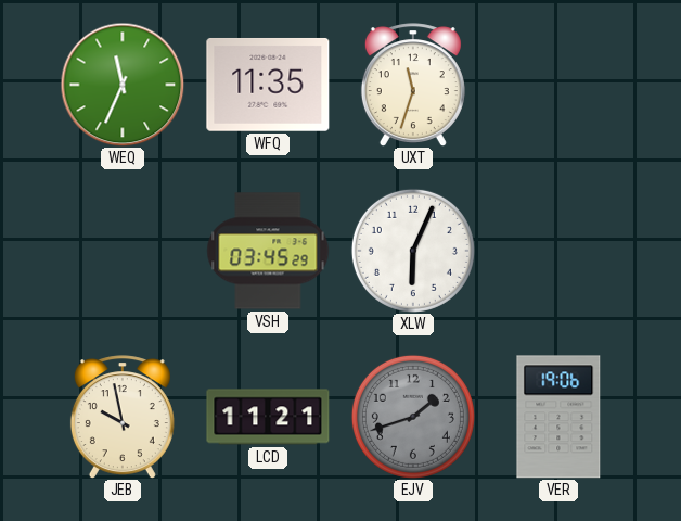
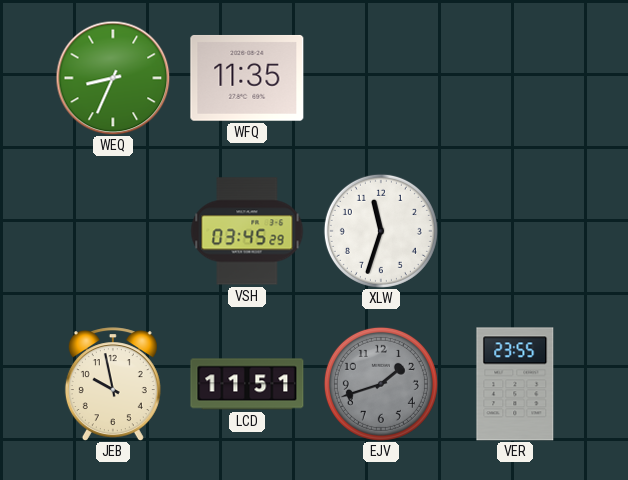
WEQ: 11:34 -> 8:34 (113, 78)
UXT: 11:33 -> none (413, 85)
XLW: 6:04 -> 11:33 (381, 231)
LCD: 11:21 -> 11:51 (247, 384)
VER: 19:06 -> 23:55 (515, 384)
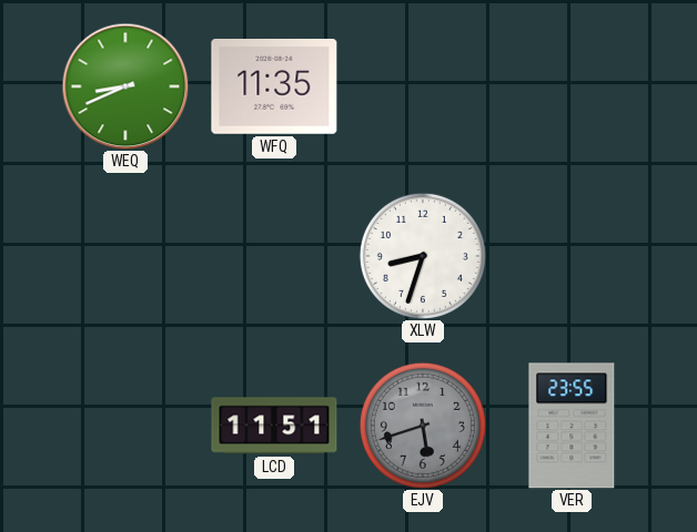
WEQ: 8:34 -> 8:41 (125, 86)
VSH: 03:45 -> none (247, 231)
XLW: 11:33 -> 8:33 (423, 256)
JEB: 9:58 -> none (113, 384)
EJV: 1:42 -> 5:42 (423, 426)
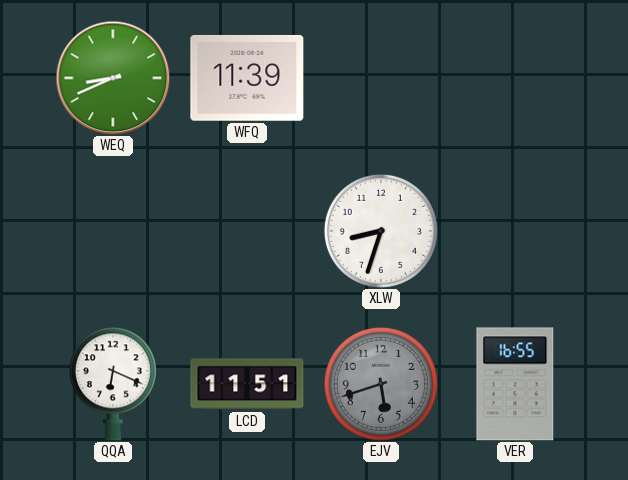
WFQ: 11:35 -> 11:39 (247, 78)
QQA: none -> 6:19 (113, 384)
VER: 23:55 -> 16:55 (515, 384)
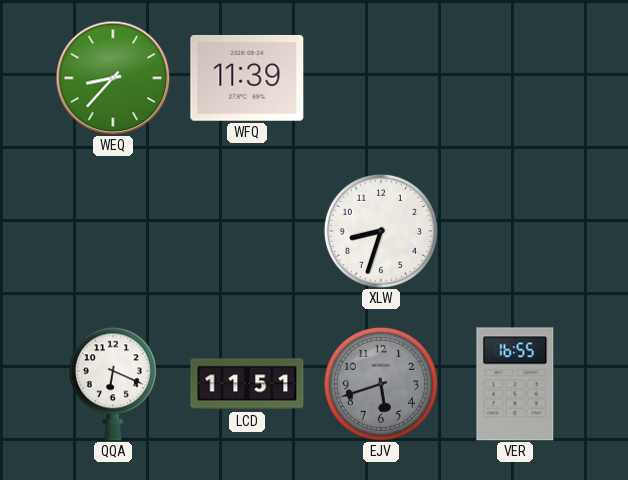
WEQ: 8:41 -> 8:37 (113, 78)
